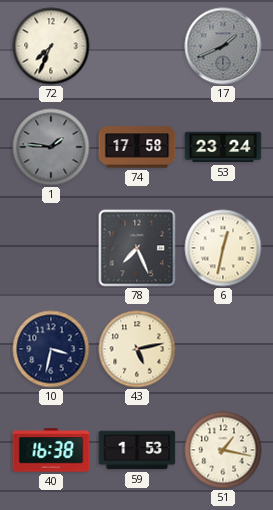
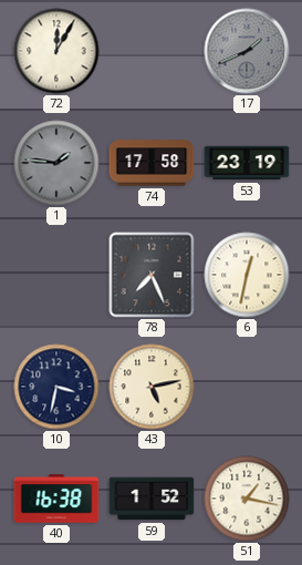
72: 7:34 -> 12:05 (56, 51)
53: 23:24 -> 23:19 (247, 163)
59: 1:53 -> 1:52 (152, 499)
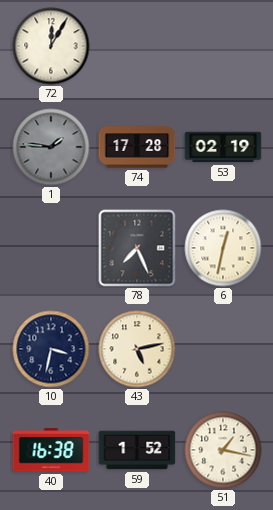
17: 1:41 -> none (247, 51)
74: 17:58 -> 17:28 (137, 147)
53: 23:19 -> 02:19 (223, 147)
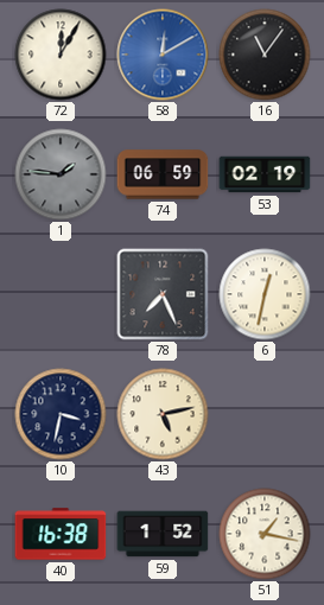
58: none -> 12:10 (163, 55)
16: none -> 11:06 (265, 55)
74: 17:28 -> 06:59 (163, 174)
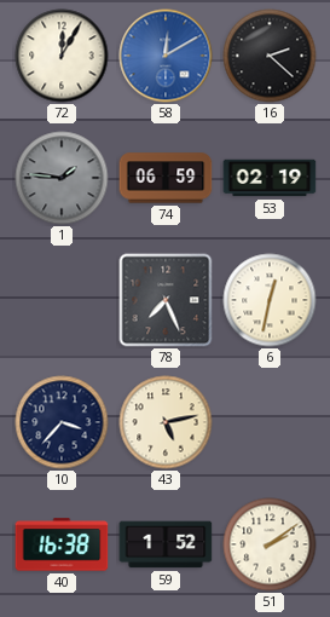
16: 11:06 -> 2:22 (270, 56)
10: 3:32 -> 3:37 (62, 422)
51: 1:17 -> 2:09 (270, 544)
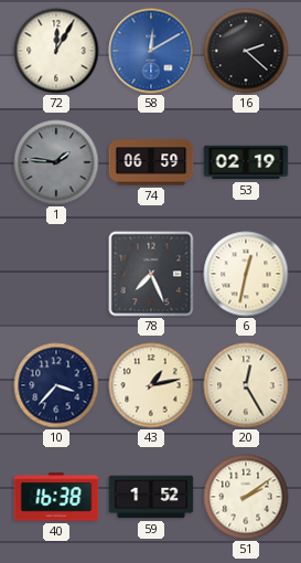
43: 5:13 -> 1:13 (151, 385)
20: none -> 12:25 (246, 385)
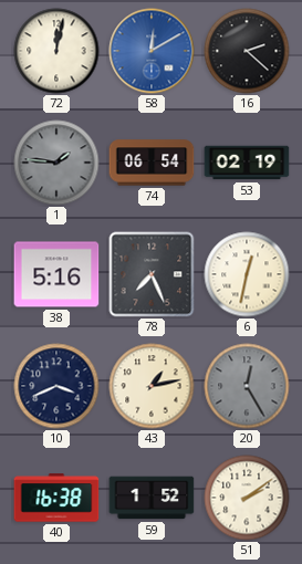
72: 12:05 -> 12:02 (56, 51)
74: 06:59 -> 06:54 (152, 163)
38: none -> 5:16 (56, 274)
10: 3:37 -> 3:41 (56, 386)
20 dial: cream -> grey (247, 386)
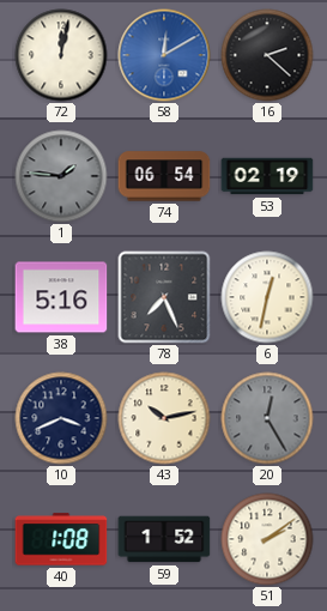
43: 1:13 -> 10:13 (164, 418)
40: 16:38 -> 1:08 (61, 539)
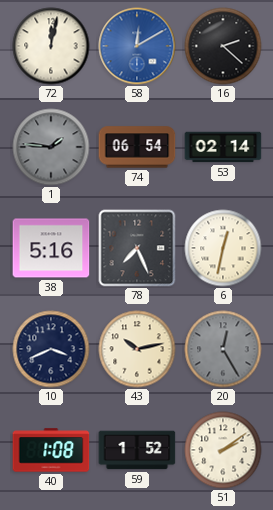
53: 02:19 -> 02:14 (223, 147)
